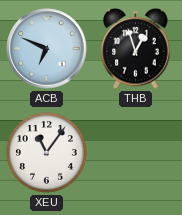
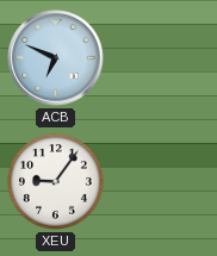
THB: 12:57 -> none (136, 48)
XEU: 11:06 -> 9:06 (56, 182)
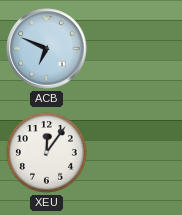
XEU: 9:06 -> 12:06 (47, 153)
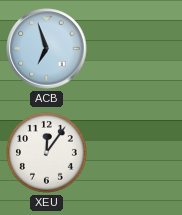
ACB: 6:49 -> 6:57 (47, 49)
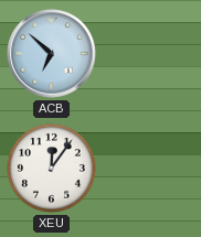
ACB: 6:57 -> 6:52 (52, 54)
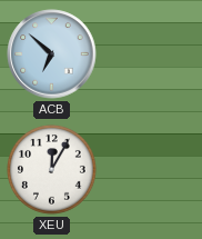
XEU: 12:06 -> 12:05 (52, 170)
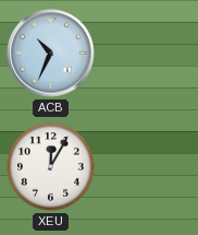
ACB: 6:52 -> 10:34 (51, 54)
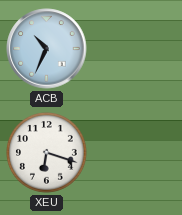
XEU: 12:05 -> 6:18 (47, 153)
